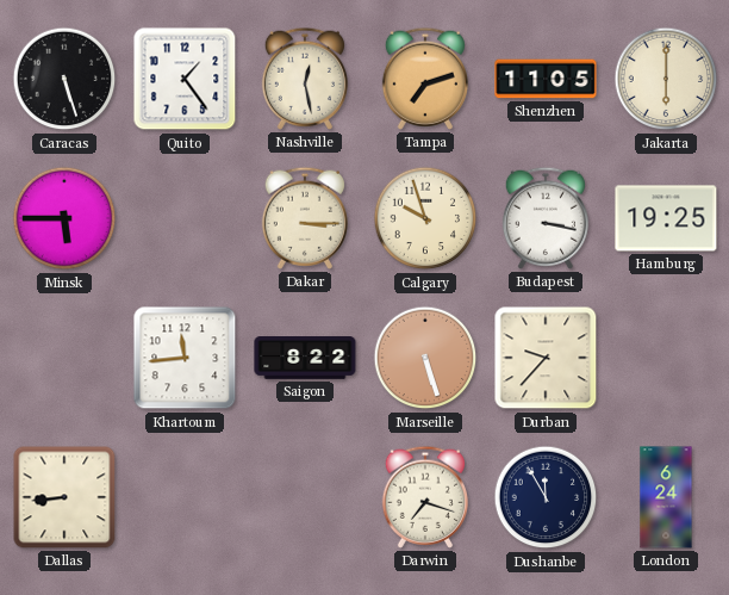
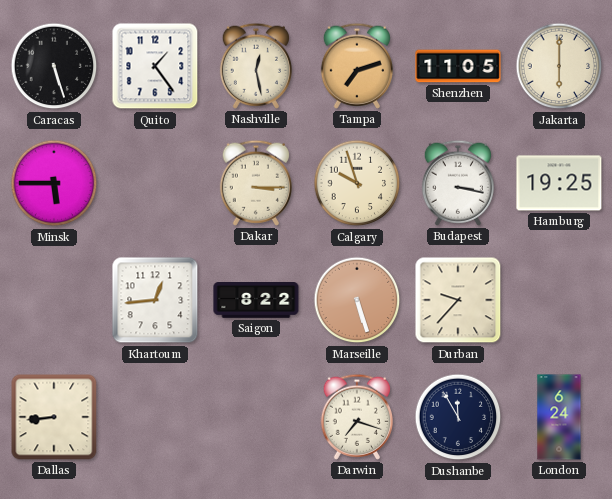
Khartoum: 11:44 -> 12:44 (155, 300)
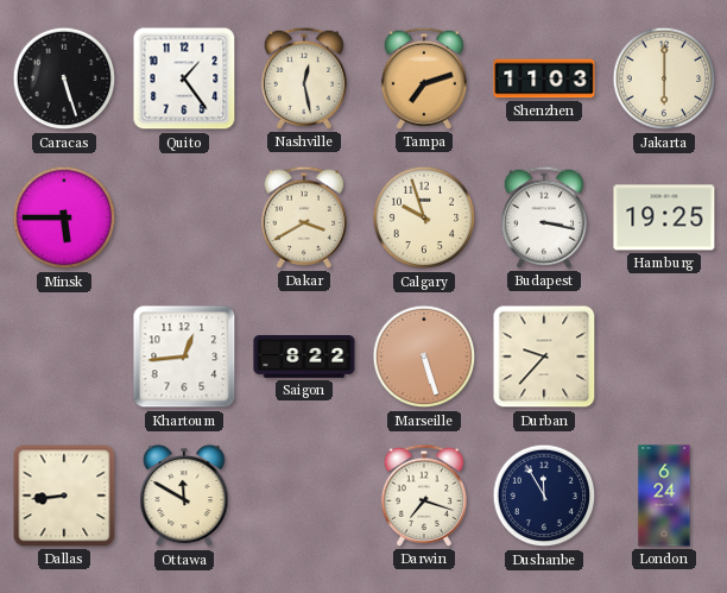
Shenzhen: 11:05 -> 11:03 (544, 78)
Dakar: 3:15 -> 3:40 (303, 217)
Ottawa: none -> 11:50 (184, 496)
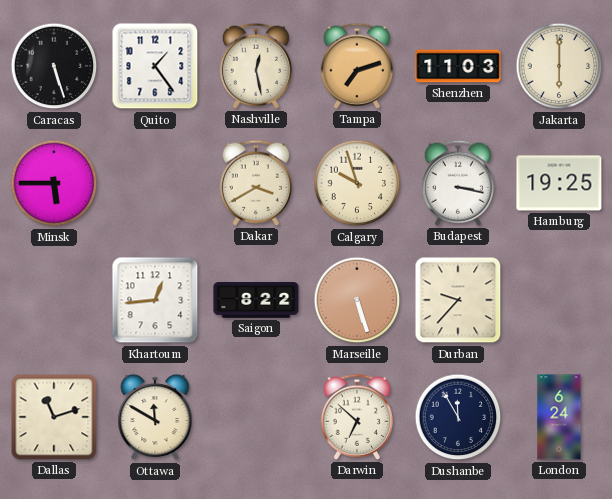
Dallas: 8:44 -> 11:12 (54, 417)
Darwin: 7:18 -> 6:52 (356, 417)
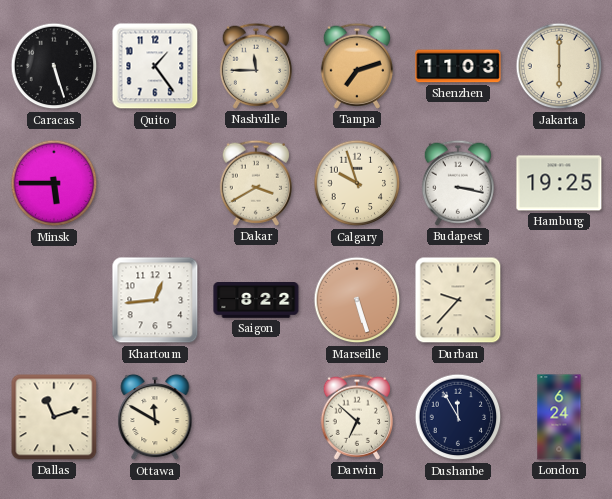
Nashville: 12:28 -> 11:45 (255, 66)
